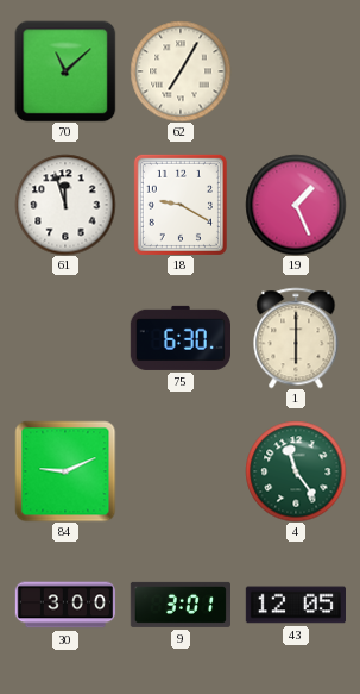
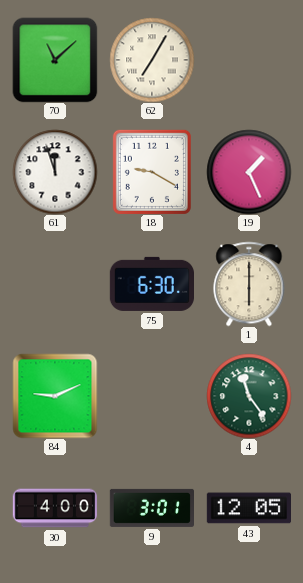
30: 3:00 -> 4:00 (55, 508)
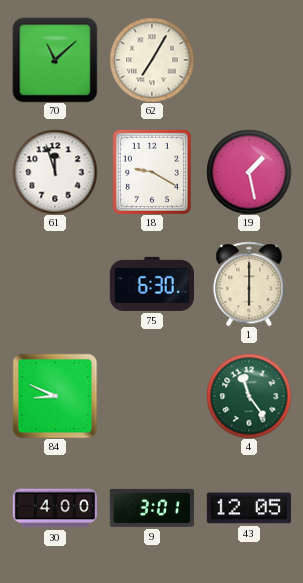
19: 1:26 -> 1:28 (249, 172)
84: 9:11 -> 8:49 (55, 396)
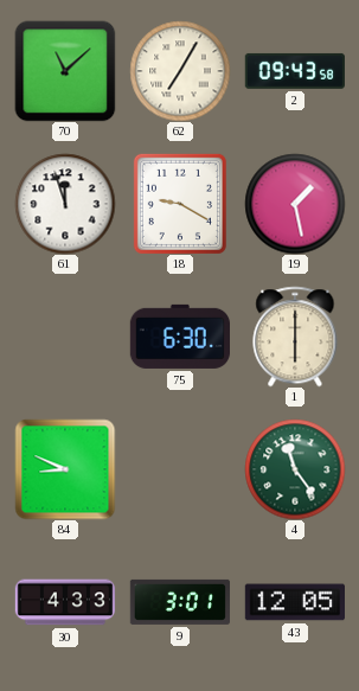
2: none -> 09:43 (295, 71)
30: 4:00 -> 4:33 (65, 602)
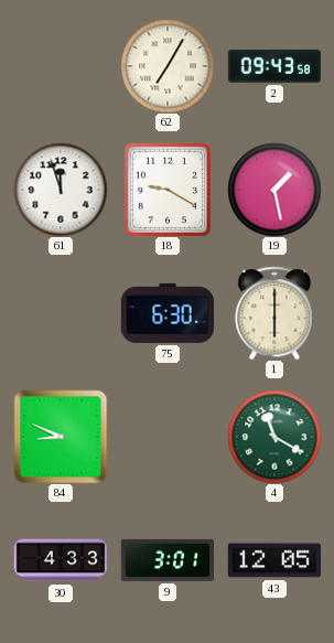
70: 11:08 -> none (65, 71)
4: 11:24 -> 11:20 (274, 437)
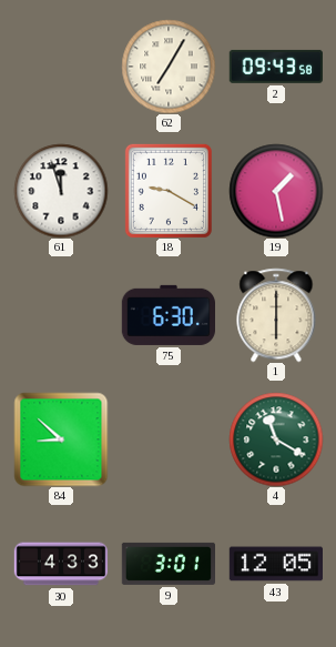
84: 8:49 -> 8:52 (61, 439)
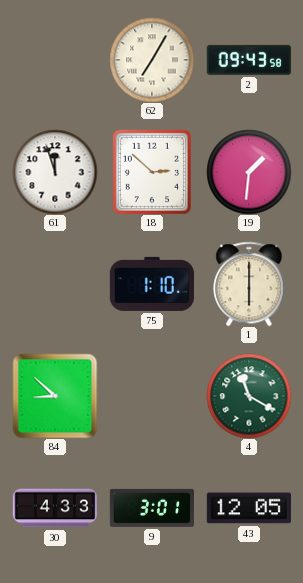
18: 9:20 -> 2:52 (152, 172)
19: 1:28 -> 1:31 (249, 172)
75: 6:30 -> 1:10 (151, 284)
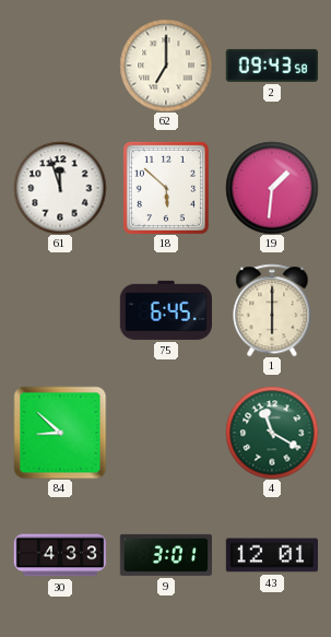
62: 7:05 -> 7:00 (166, 66)
18: 2:52 -> 5:52 (166, 188)
75: 1:10 -> 6:45 (165, 310)
43: 12:05 -> 12:01 (271, 555)
